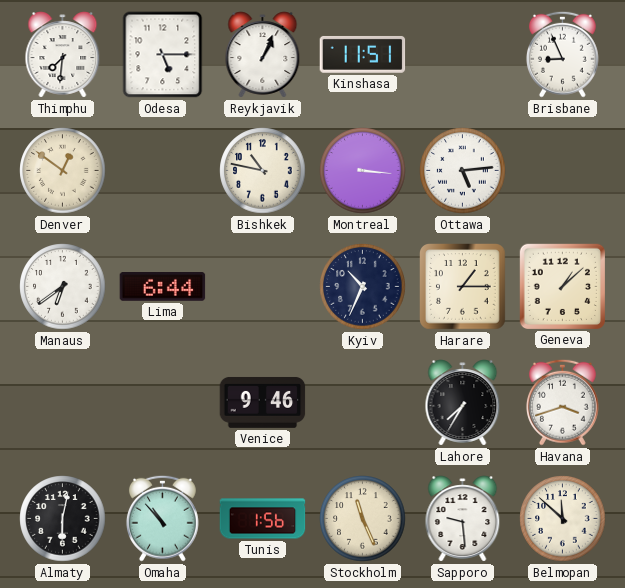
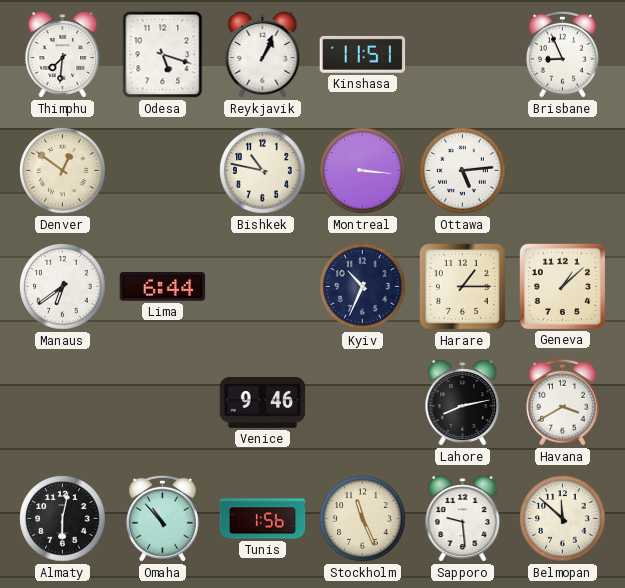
Odesa: 5:15 -> 5:18 (163, 55)
Lahore: 7:35 -> 8:13 (463, 403)
Havana: 3:42 -> 3:40 (562, 402)
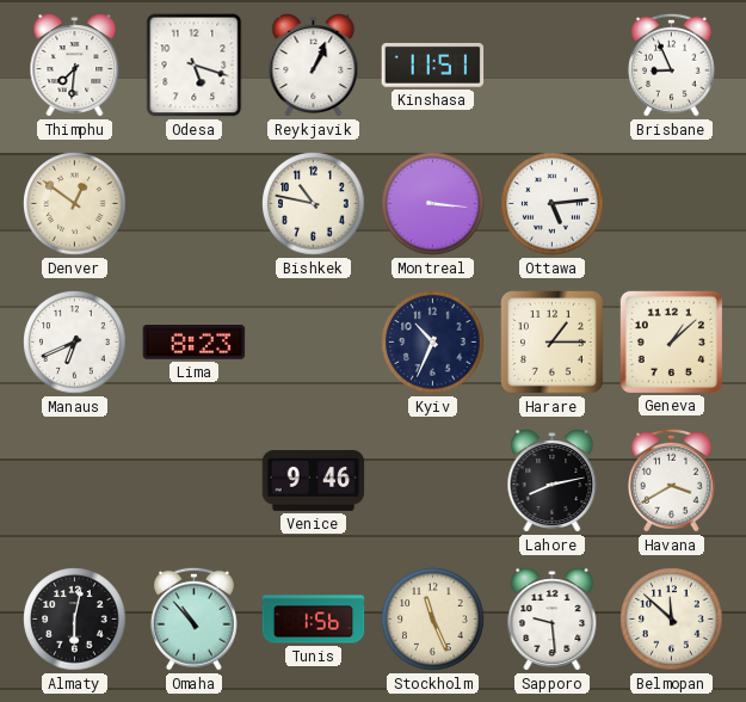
Manaus: 6:39 -> 6:41 (75, 343)
Lima: 6:44 -> 8:23 (195, 343)
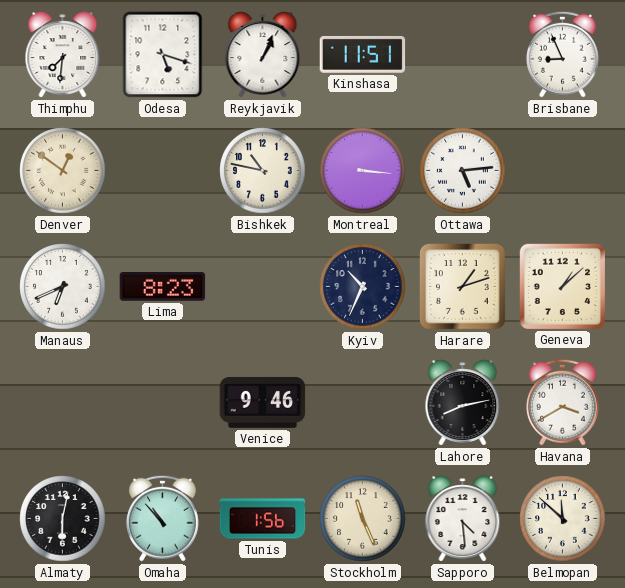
Harare: 1:15 -> 1:12 (463, 287)
Sapporo: 9:29 -> 4:29 (463, 519)
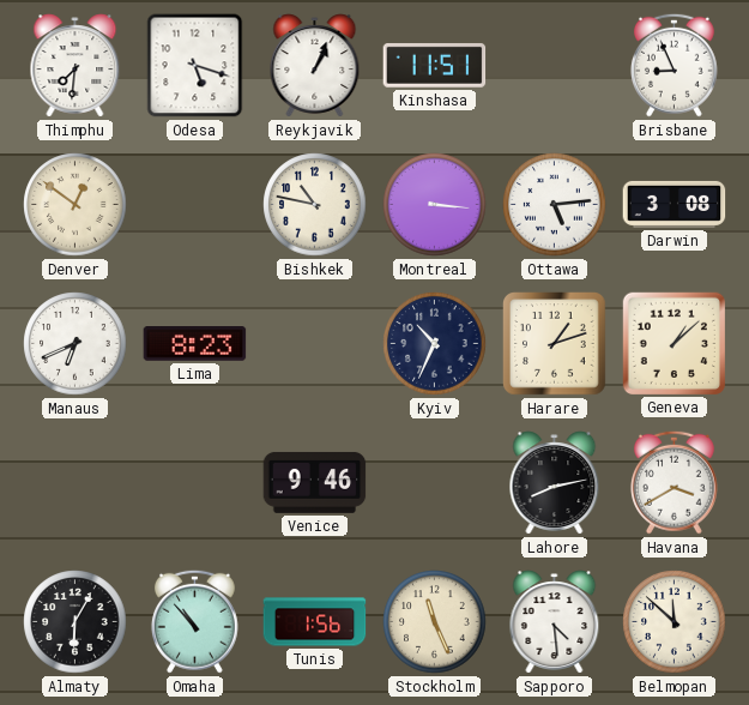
Darwin: none -> 3:08 (675, 204)
Almaty: 6:02 -> 6:05 (75, 622)
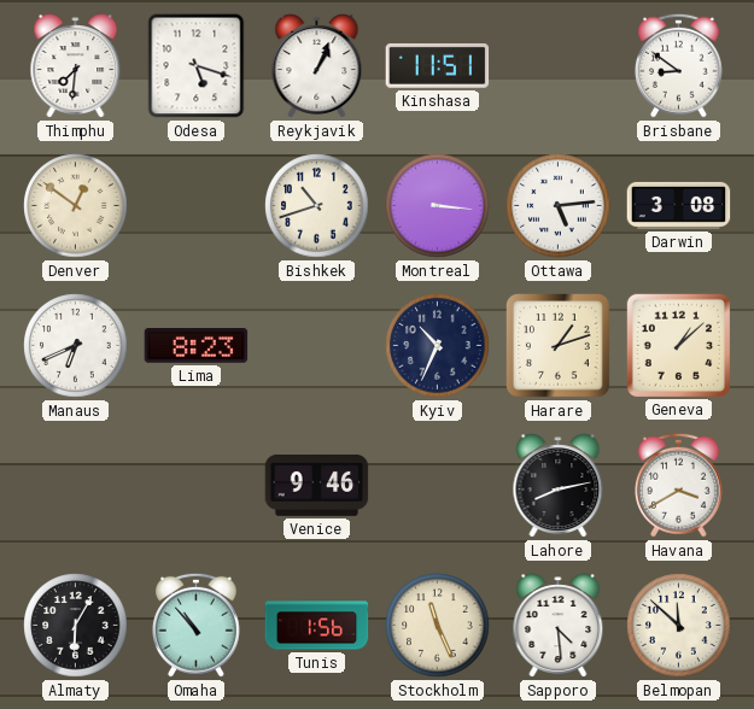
Brisbane: 8:56 -> 8:51 (678, 65)
Bishkek: 10:47 -> 10:42 (317, 206)
